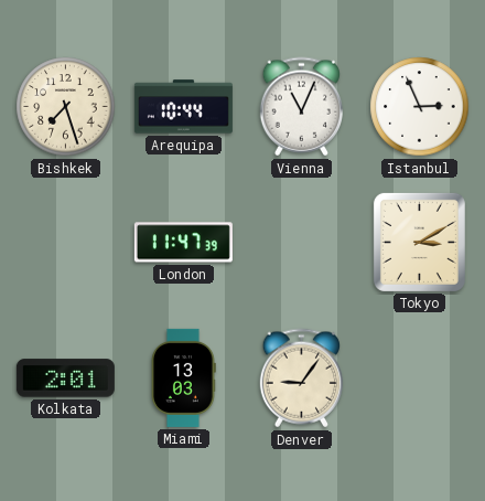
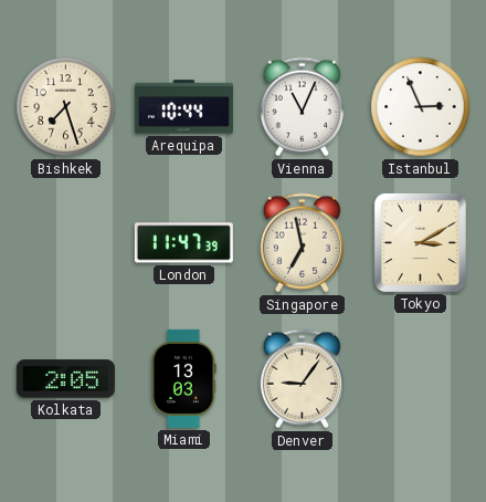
Singapore: none -> 6:58 (302, 243)
Kolkata: 2:01 -> 2:05 (65, 379)
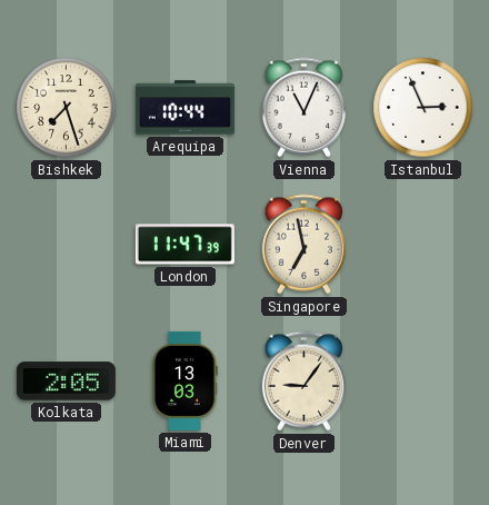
Tokyo: 3:10 -> none (420, 242)
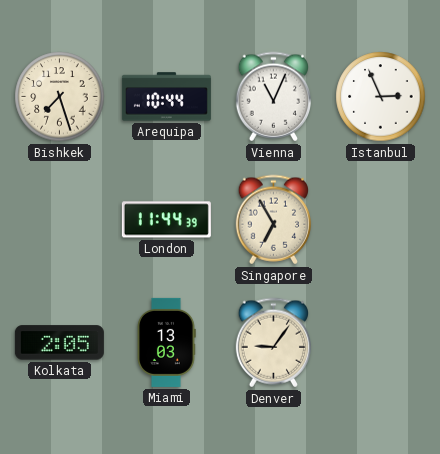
London: 11:47 -> 11:44 (166, 220)
Singapore: 6:58 -> 6:55 (273, 220)
